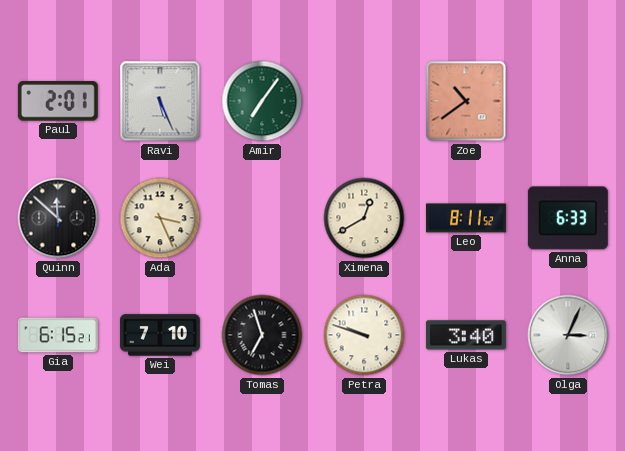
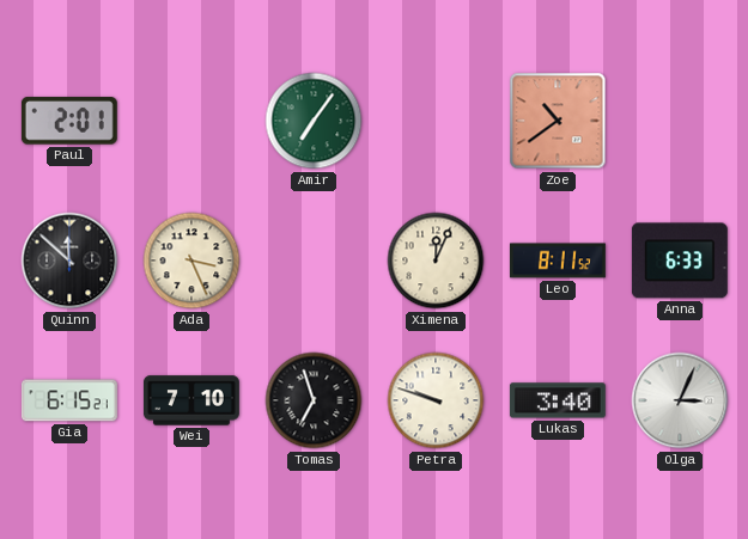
Ravi: 5:26 -> none (160, 101)
Ximena: 12:40 -> 12:04 (436, 261)
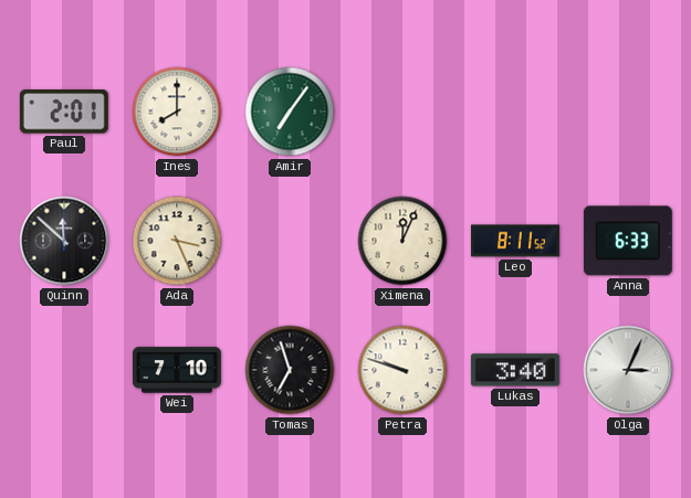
Ines: none -> 8:00 (177, 112)
Zoe: 10:39 -> none (558, 121)
Gia: 6:15 -> none (69, 400)
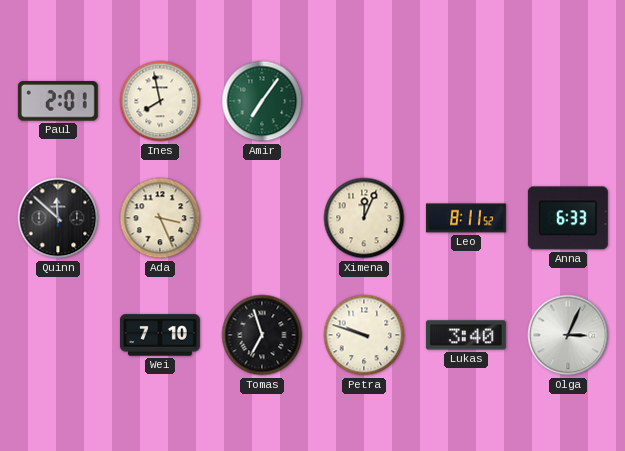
Ines: 8:00 -> 7:58 (160, 101)
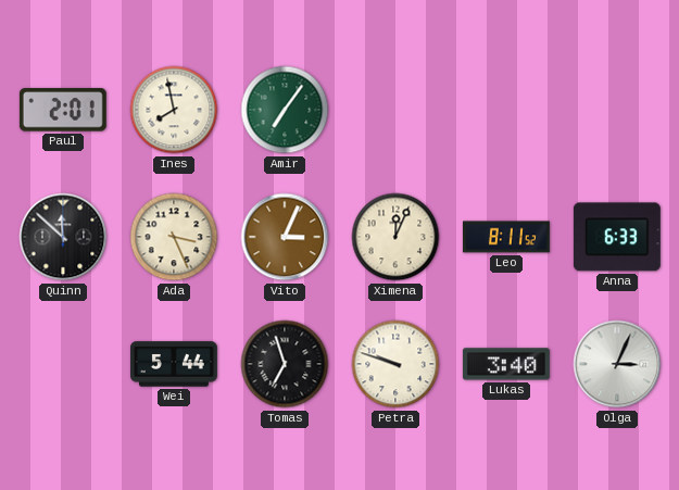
Vito: none -> 3:04 (285, 237)
Wei: 7:10 -> 5:44 (174, 364)
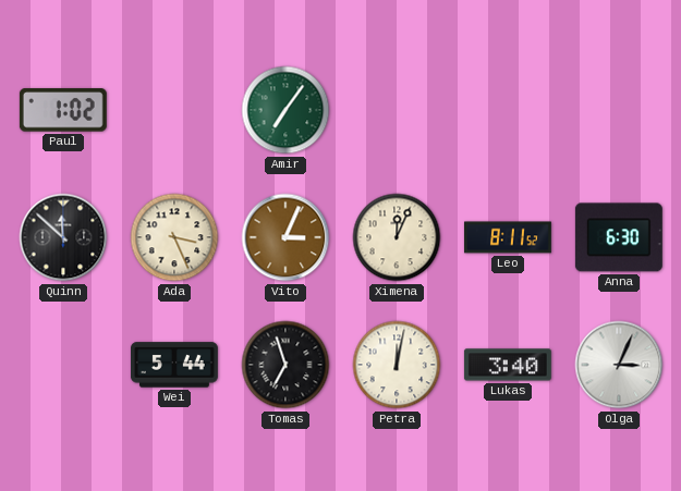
Paul: 2:01 -> 1:02 (63, 110)
Ines: 7:58 -> none (174, 110)
Anna: 6:33 -> 6:30 (619, 237)
Petra: 9:48 -> 12:02 (397, 365)
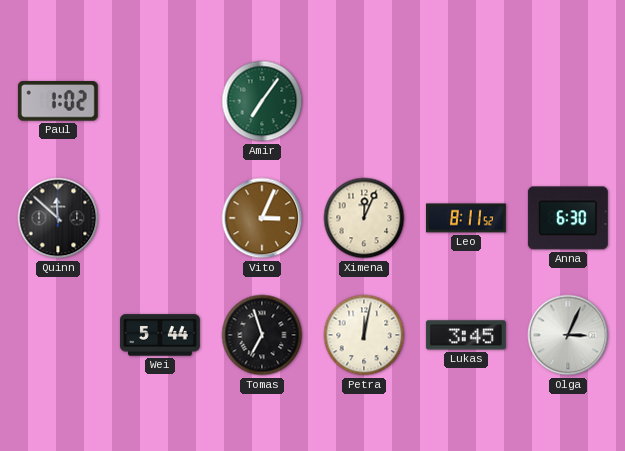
Ada: 3:26 -> none (174, 237)
Lukas: 3:40 -> 3:45 (466, 335)
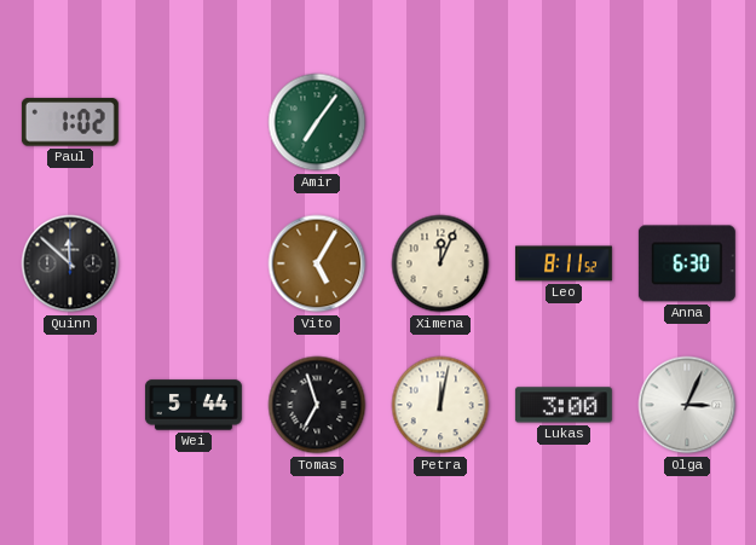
Vito: 3:04 -> 5:05 (317, 263)
Lukas: 3:45 -> 3:00 (564, 405)
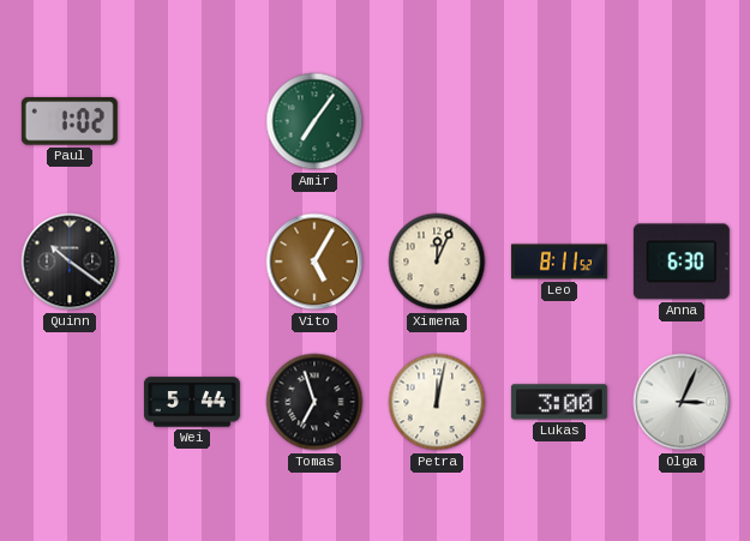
Quinn: 11:52 -> 10:21 (70, 262)
